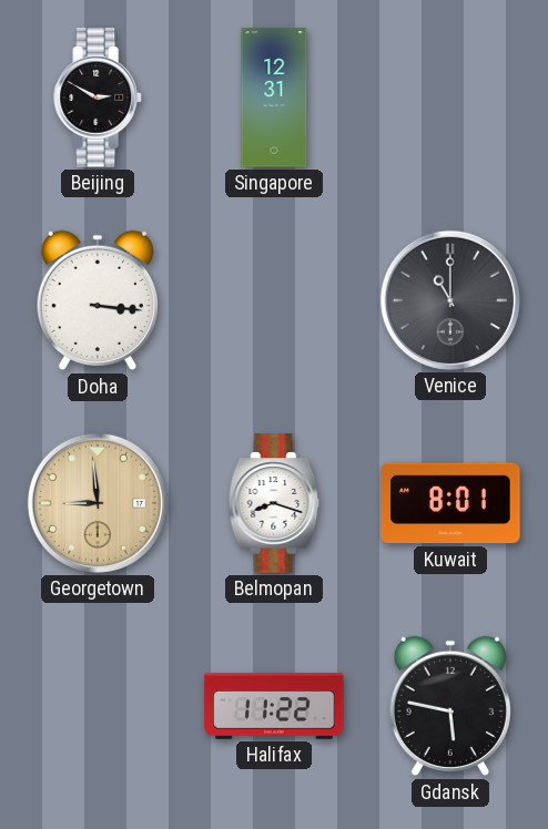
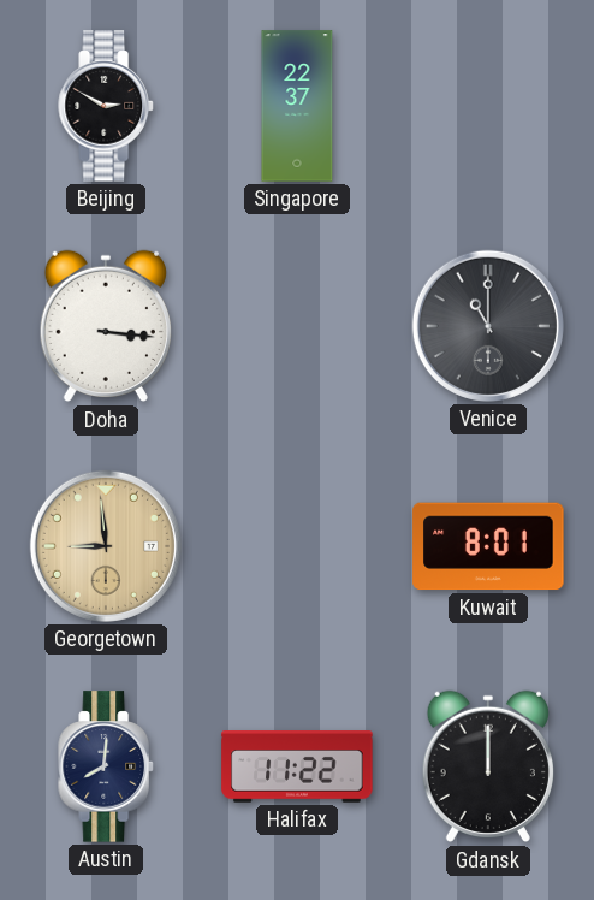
Singapore: 12:31 -> 22:37 (297, 106)
Belmopan: 8:18 -> none (274, 503)
Austin: none -> 8:01 (106, 766)
Gdansk: 5:47 -> 12:00 (488, 766)
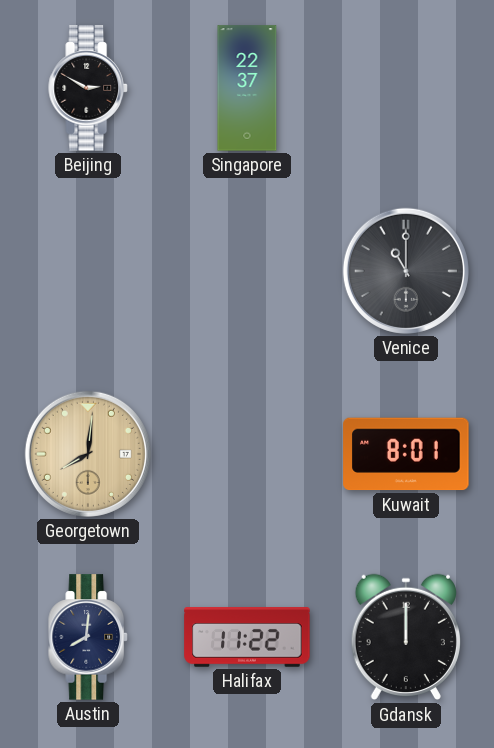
Doha: 3:16 -> none (106, 326)
Georgetown: 8:59 -> 8:01 (88, 454)
